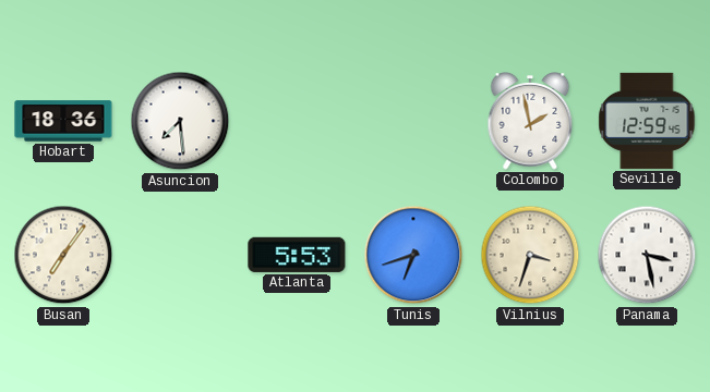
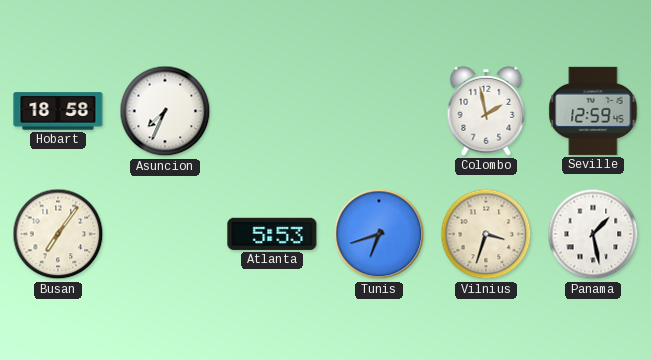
Hobart: 18:36 -> 18:58 (58, 111)
Asuncion: 7:29 -> 7:34 (165, 111)
Panama: 3:28 -> 1:28 (593, 234)
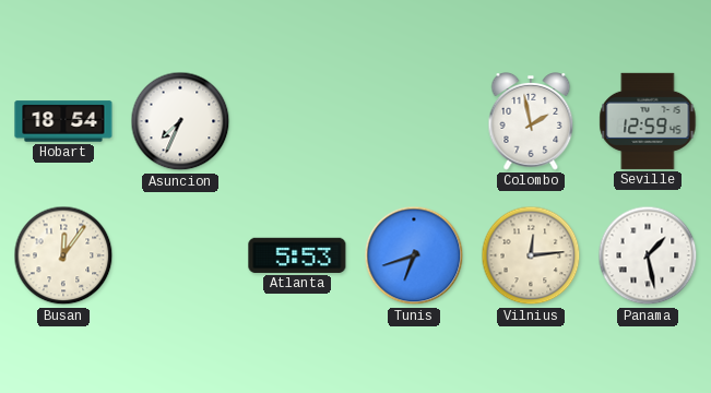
Hobart: 18:58 -> 18:54 (63, 121)
Busan: 7:06 -> 12:06 (63, 255)
Vilnius: 3:33 -> 12:14 (531, 255)
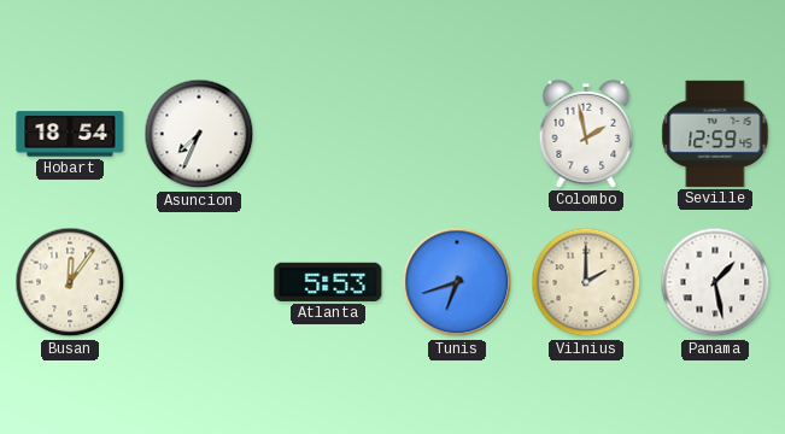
Vilnius: 12:14 -> 2:00 (586, 282)
